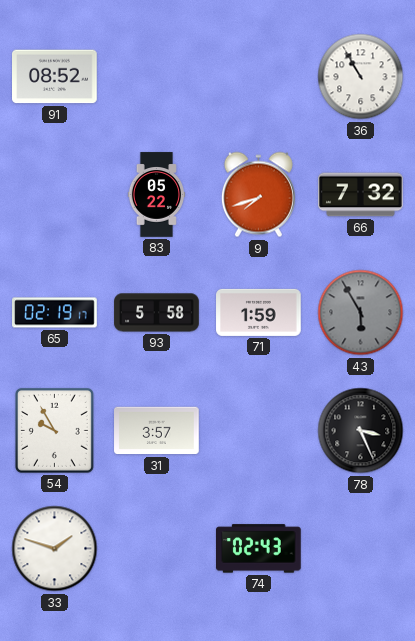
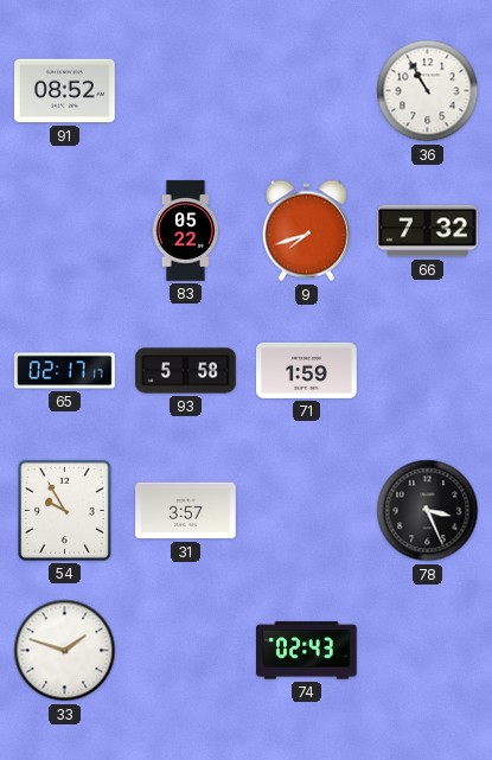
65: 02:19 -> 02:17 (65, 371)
43: 5:55 -> none (361, 313)
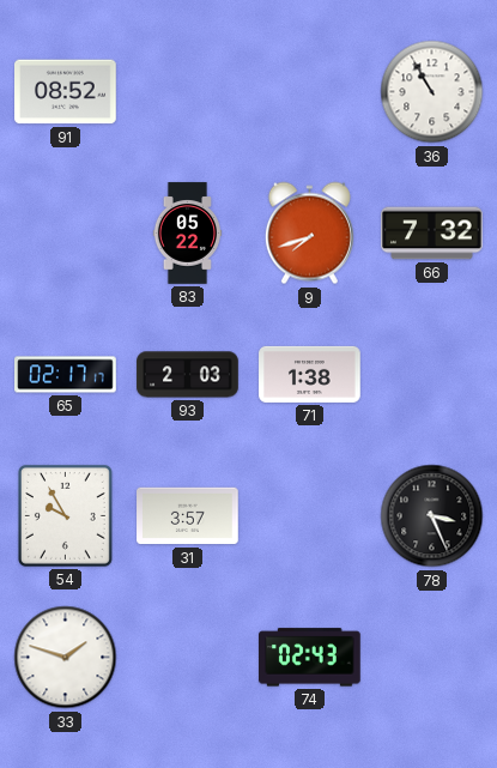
93: 5:58 -> 2:03 (188, 375)
71: 1:59 -> 1:38 (310, 374)
